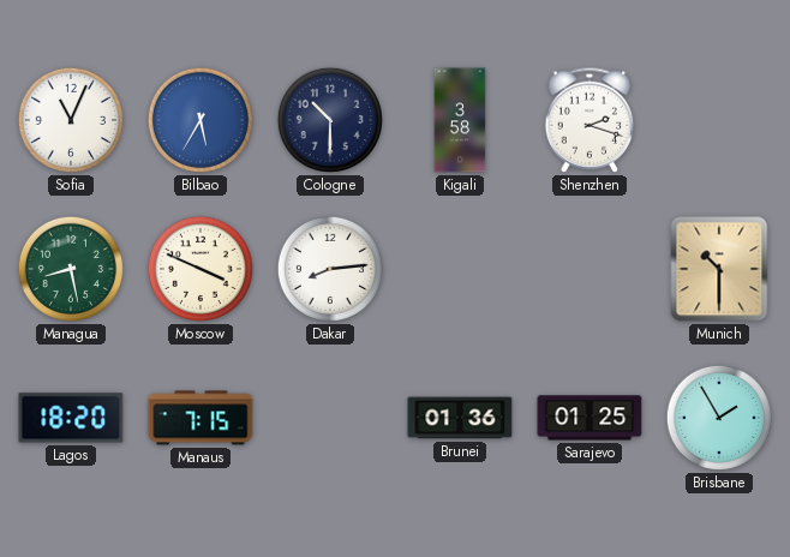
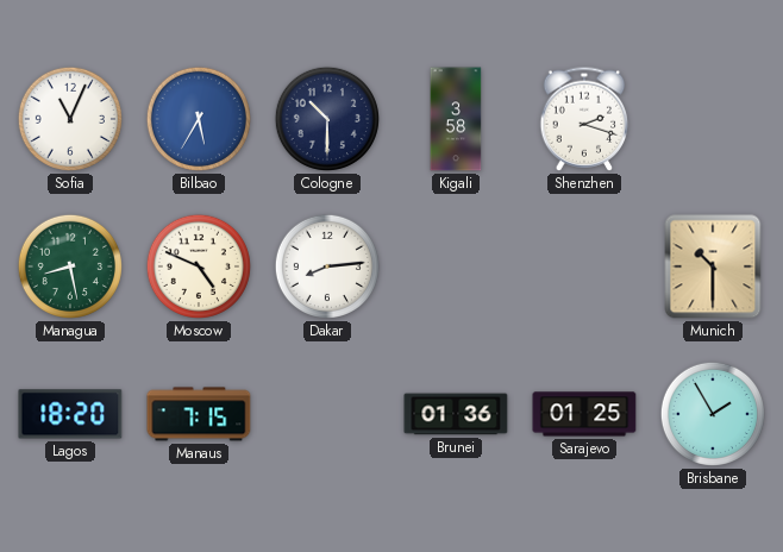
Moscow: 3:49 -> 4:49 (199, 266)
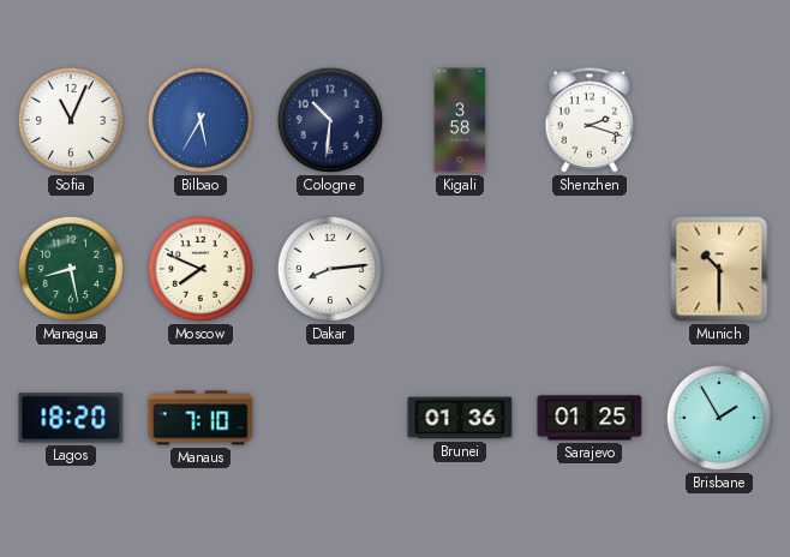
Cologne: 10:30 -> 10:31 (330, 120)
Moscow: 4:49 -> 7:49 (201, 269)
Manaus: 7:15 -> 7:10 (201, 418)
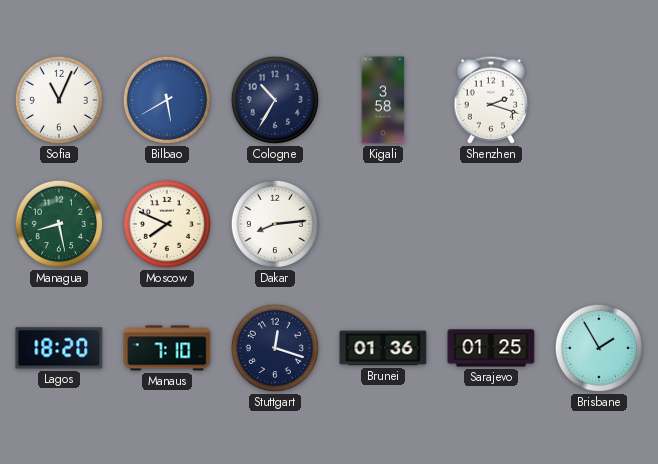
Bilbao: 5:35 -> 5:40 (167, 100)
Cologne: 10:31 -> 10:35 (275, 100)
Munich: 10:30 -> none (719, 269)
Stuttgart: none -> 12:18 (275, 348)
